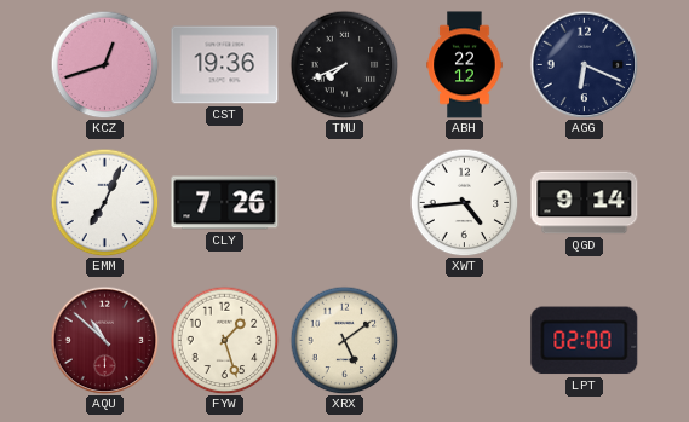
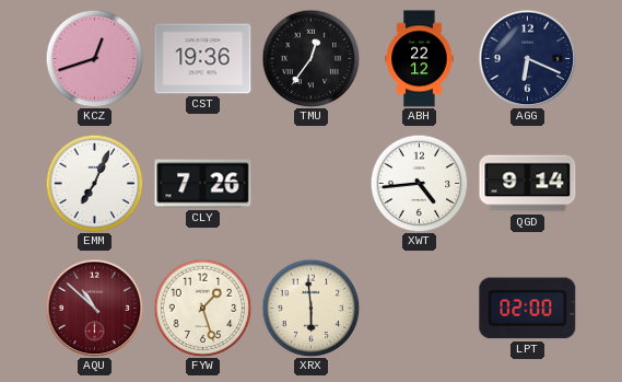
TMU: 7:41 -> 12:36 (310, 58)
XRX: 5:09 -> 5:59 (310, 308)
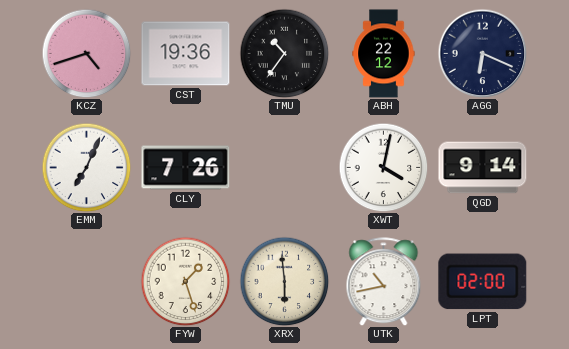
KCZ: 12:42 -> 4:42 (86, 53)
TMU: 12:36 -> 10:36 (284, 53)
XWT: 4:44 -> 4:02 (383, 167)
AQU: 10:52 -> none (94, 308)
UTK: none -> 10:43 (384, 282)
